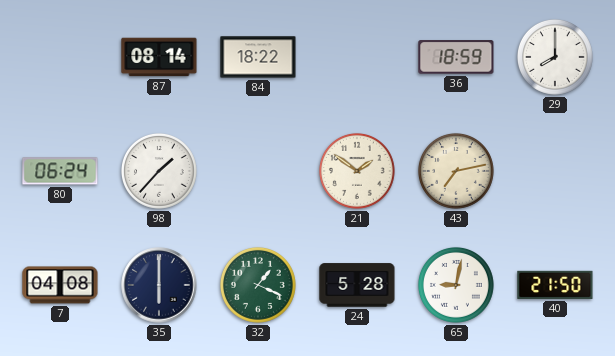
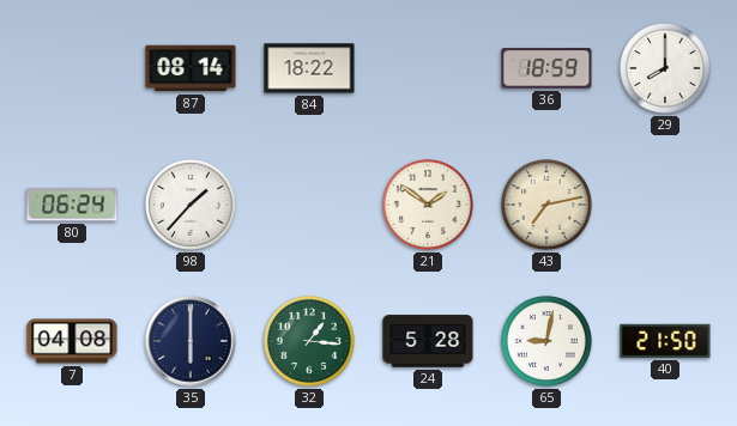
32: 1:19 -> 1:16 (309, 341)
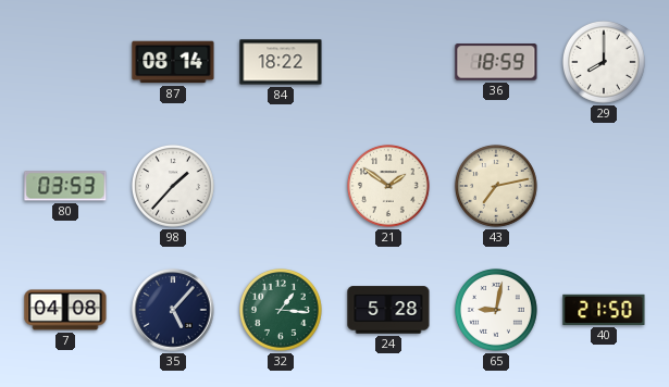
80: 06:24 -> 03:53 (65, 186)
35: 6:00 -> 5:07 (173, 310)
